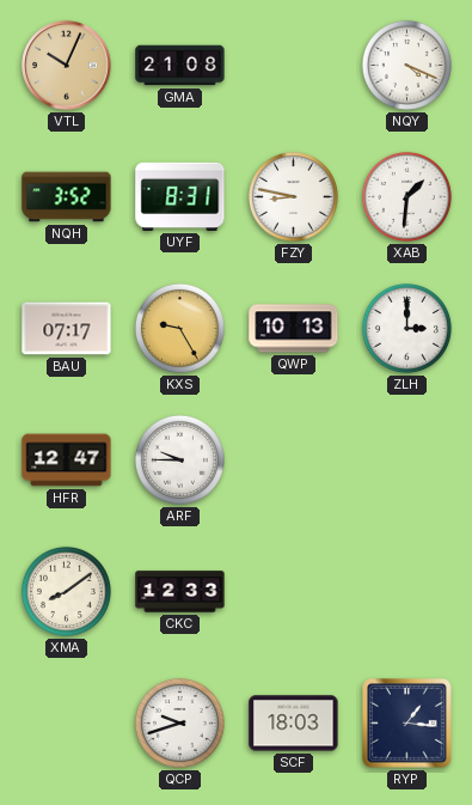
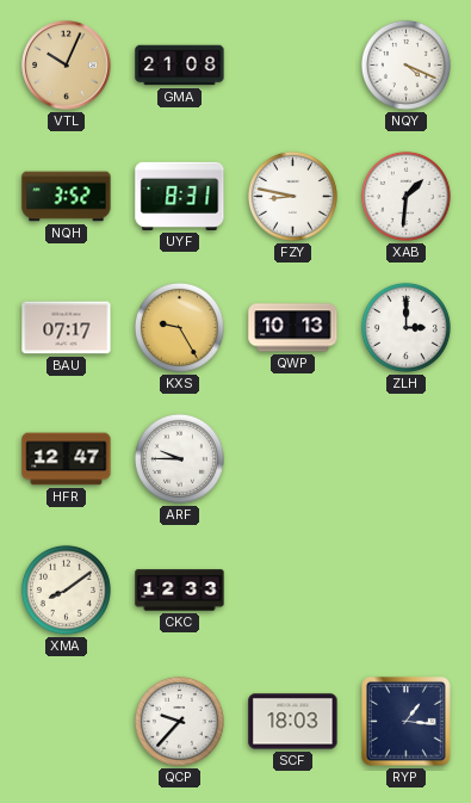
QCP: 9:42 -> 9:37 (179, 721)
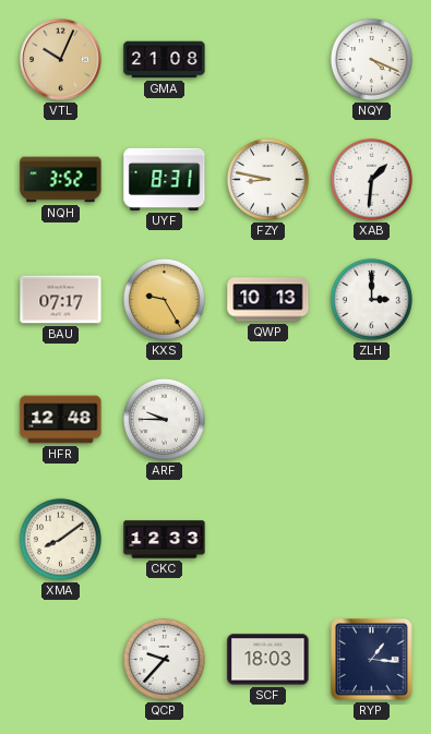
HFR: 12:47 -> 12:48 (61, 420)
